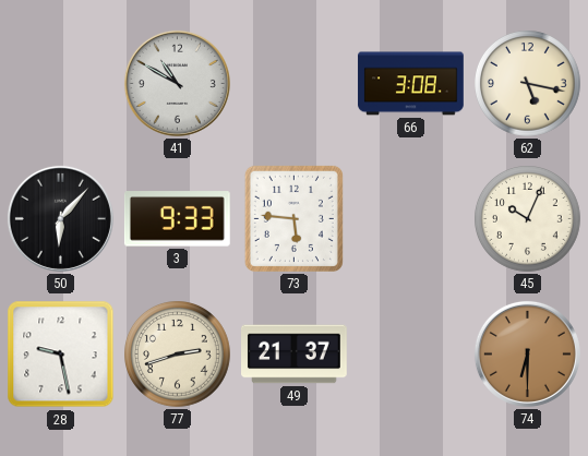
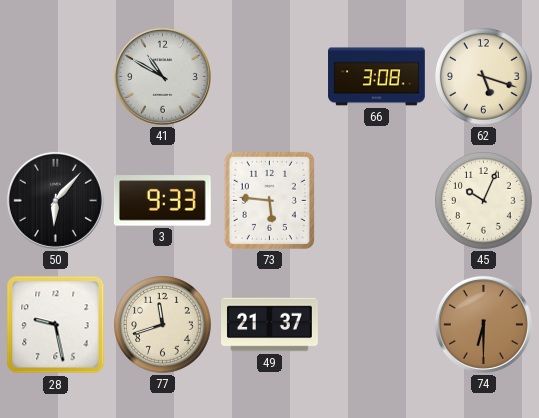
62: 5:17 -> 5:18 (484, 77)
77: 2:42 -> 11:42 (163, 325)
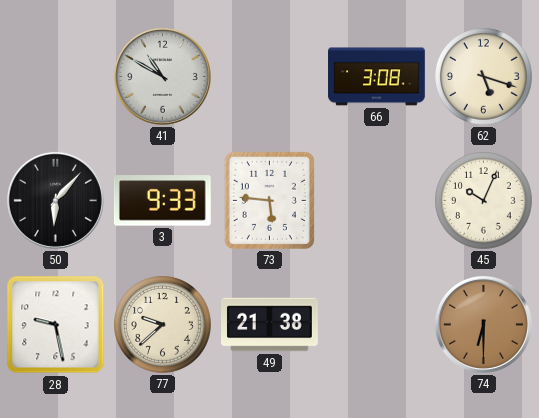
77: 11:42 -> 9:38 (163, 325)
49: 21:37 -> 21:38 (270, 325)
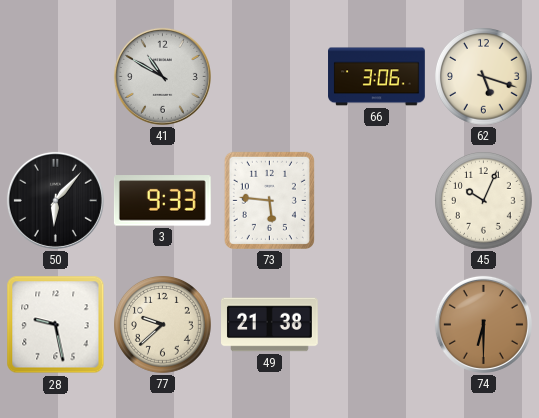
66: 3:08 -> 3:06 (377, 77)
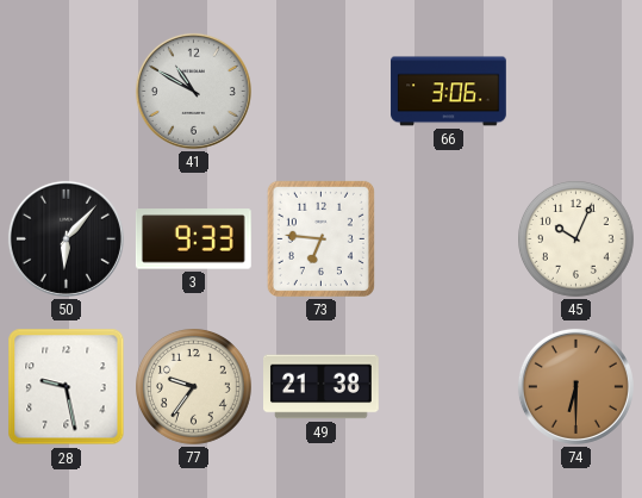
62: 5:18 -> none (484, 77)
73: 5:46 -> 6:46 (320, 238)
77: 9:38 -> 9:36 (194, 387)
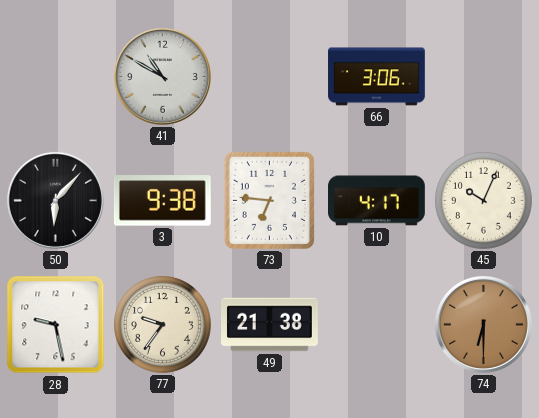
3: 9:33 -> 9:38 (162, 201)
10: none -> 4:17 (377, 201)
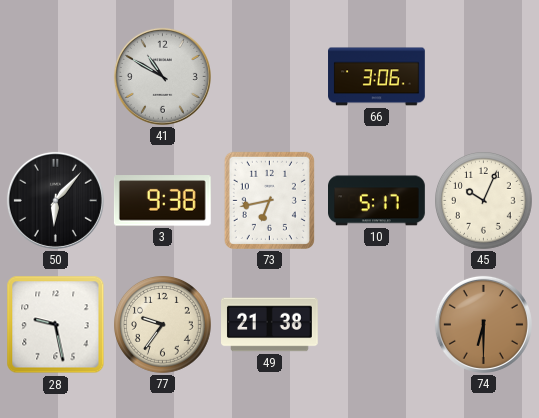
73: 6:46 -> 6:43 (269, 200)
10: 4:17 -> 5:17 (377, 201)
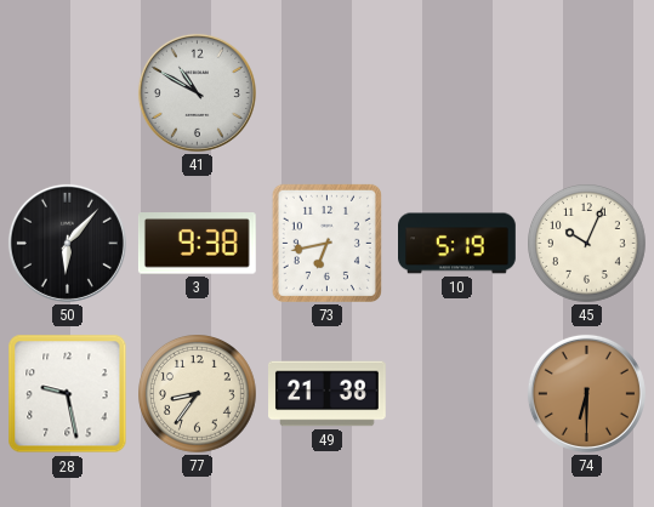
66: 3:06 -> none (377, 77)
10: 5:17 -> 5:19 (457, 244)
77: 9:36 -> 8:36 (198, 394)
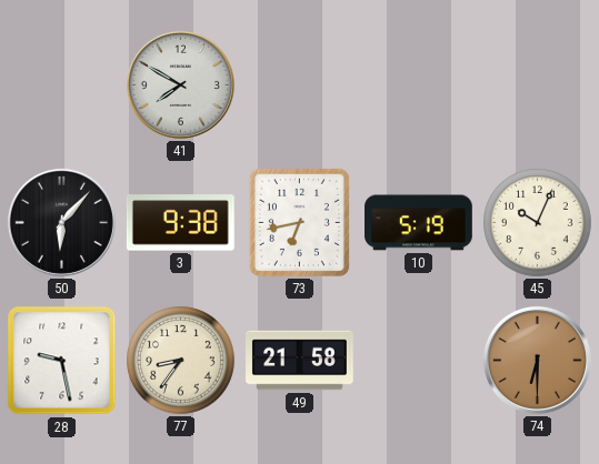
41: 10:50 -> 7:50 (180, 84)
49: 21:38 -> 21:58 (300, 361)
